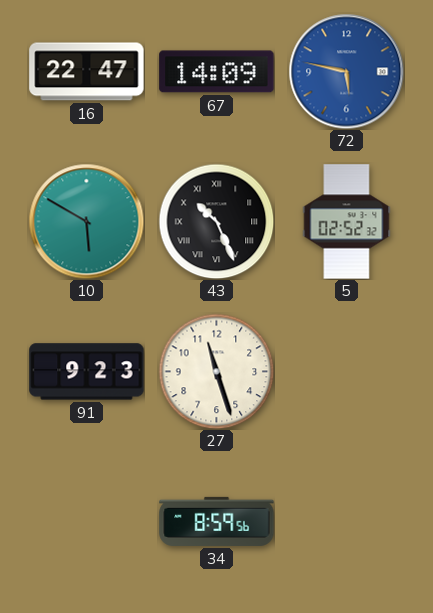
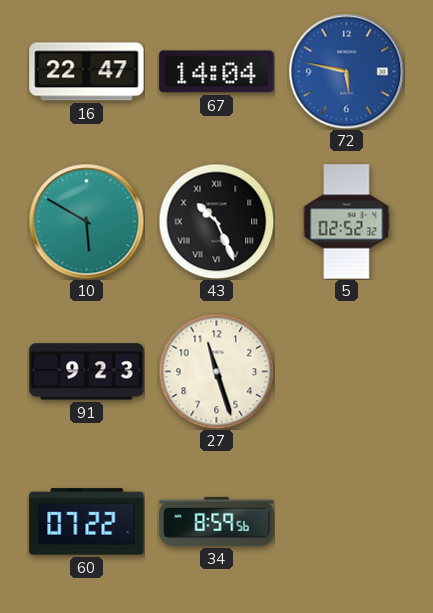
67: 14:09 -> 14:04 (217, 72)
60: none -> 07:22 (87, 522)
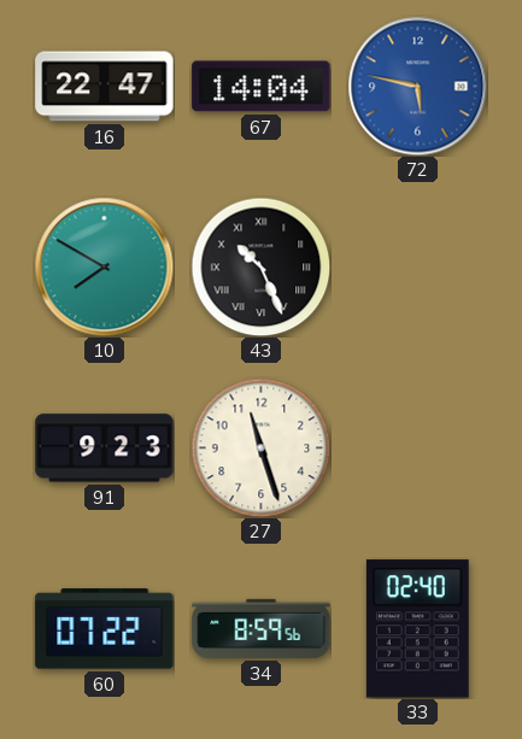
10: 5:50 -> 7:50 (104, 266)
5: 02:52 -> none (347, 222)
33: none -> 02:40 (417, 629)
